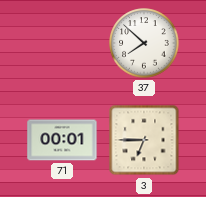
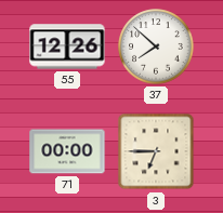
55: none -> 12:26 (67, 46)
71: 00:01 -> 00:00 (67, 151)
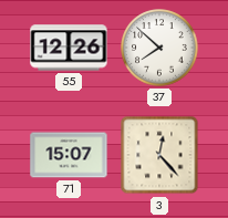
71: 00:00 -> 15:07 (69, 155)
3: 6:45 -> 12:23 (159, 155)
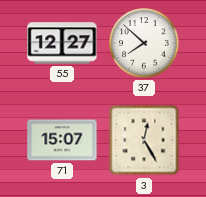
55: 12:26 -> 12:27 (62, 43)
3: 12:23 -> 12:25 (144, 140)
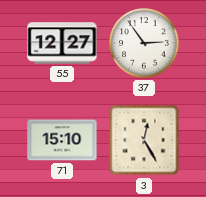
37: 7:52 -> 2:54 (144, 43)
71: 15:07 -> 15:10 (62, 140)
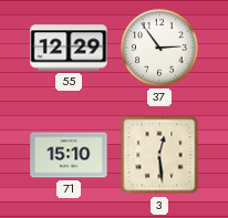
55: 12:27 -> 12:29 (69, 48)
3: 12:25 -> 12:29 (159, 155)
